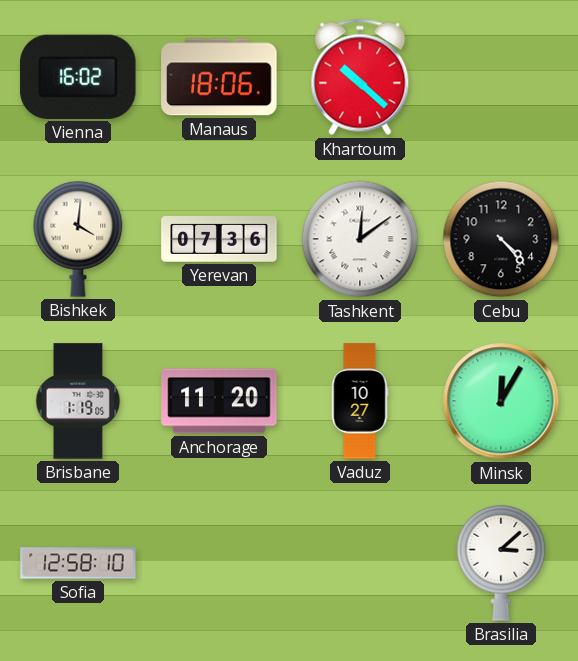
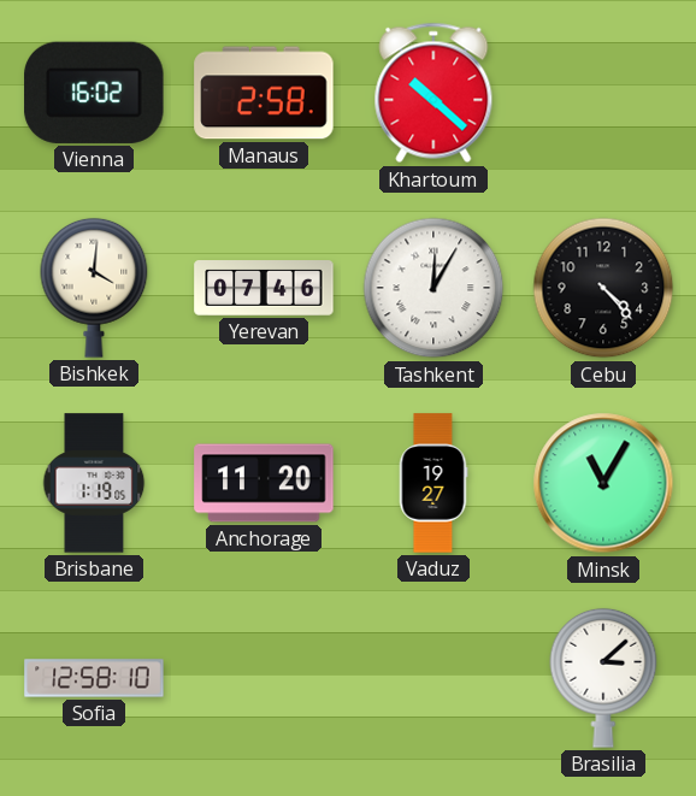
Manaus: 18:06 -> 2:58 (264, 93)
Yerevan: 07:36 -> 07:46 (264, 289)
Tashkent: 12:09 -> 12:05 (433, 288)
Vaduz: 10:27 -> 19:27 (433, 483)
Minsk: 12:05 -> 11:05 (603, 483)
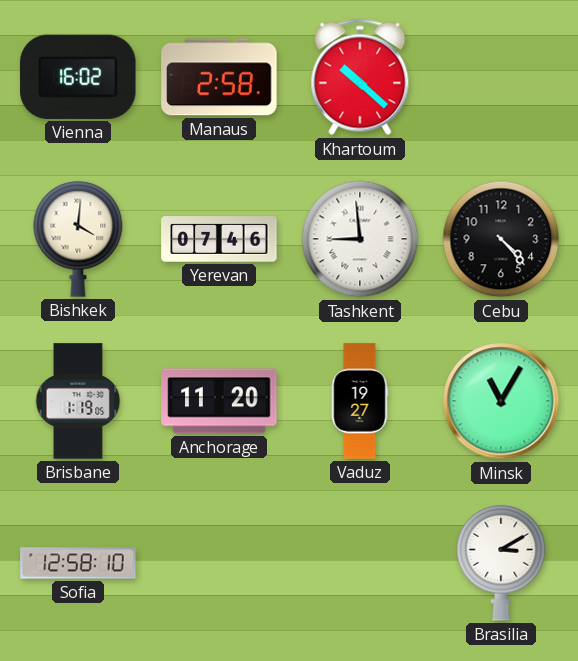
Tashkent: 12:05 -> 8:59 (360, 239)
Brasilia: 3:08 -> 3:10 (501, 563)
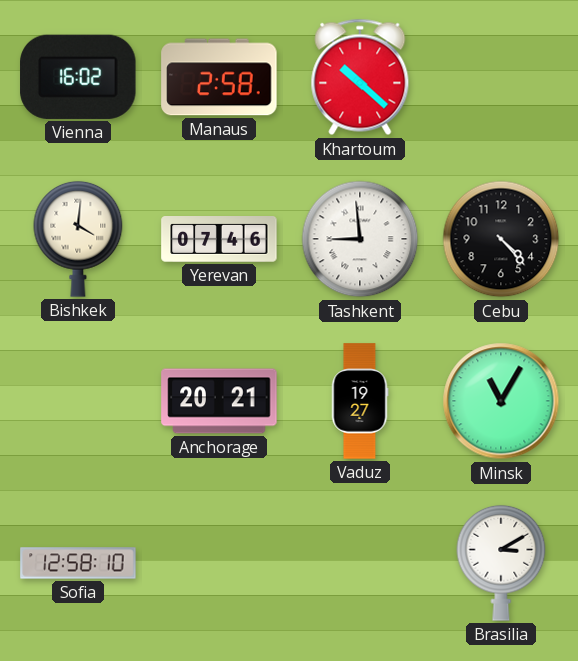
Brisbane: 1:19 -> none (78, 401)
Anchorage: 11:20 -> 20:21 (219, 401)
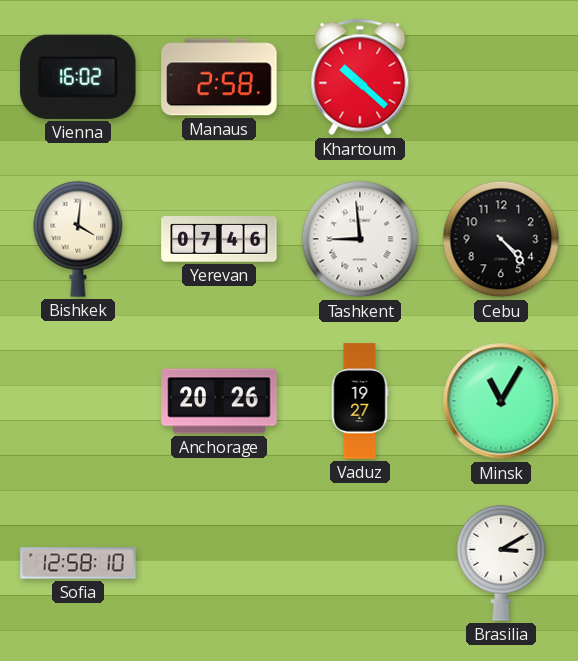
Anchorage: 20:21 -> 20:26 (219, 401)
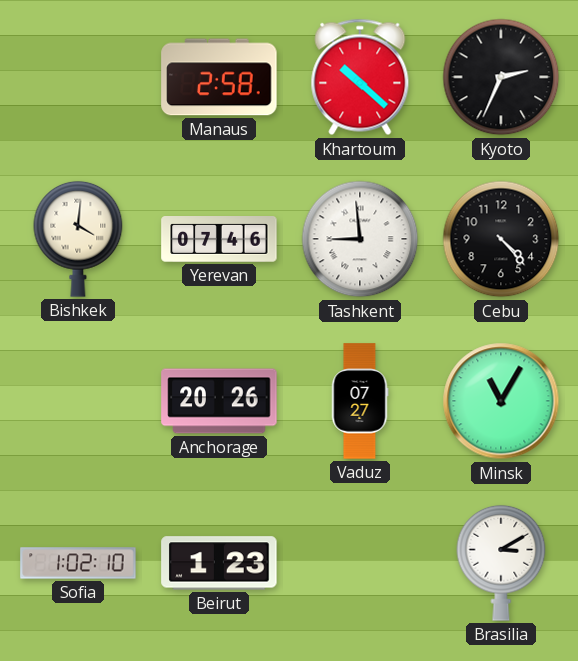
Vienna: 16:02 -> none (78, 77)
Kyoto: none -> 2:34 (501, 77)
Vaduz: 19:27 -> 07:27 (360, 401)
Sofia: 12:58 -> 1:02 (78, 563)
Beirut: none -> 1:23 (219, 563)
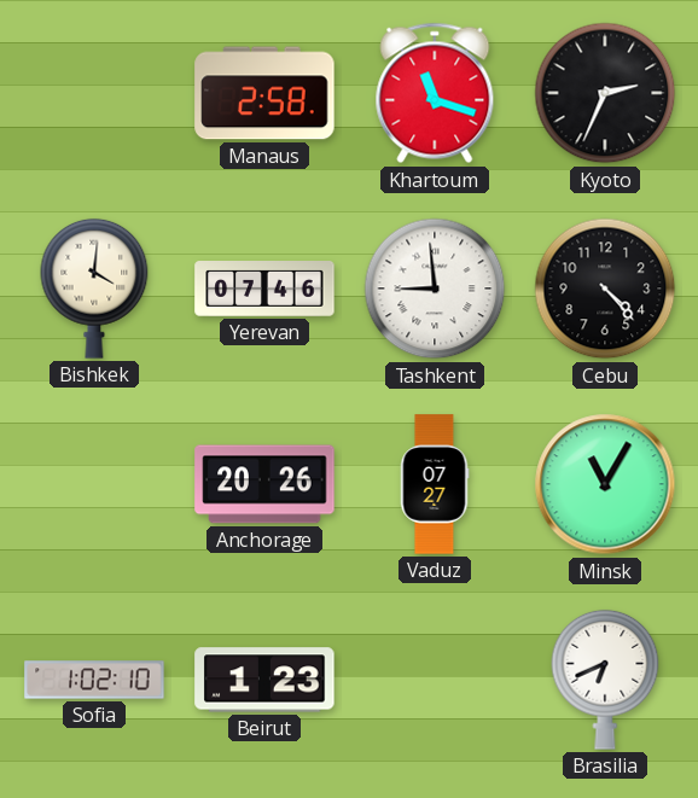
Khartoum: 10:22 -> 11:18 (435, 93)
Brasilia: 3:10 -> 6:41 (605, 680)
